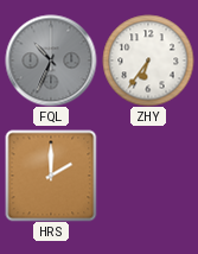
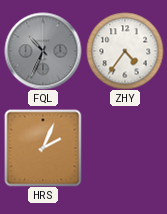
ZHY: 6:36 -> 4:36 (125, 51)
HRS: 2:00 -> 2:04 (43, 148)
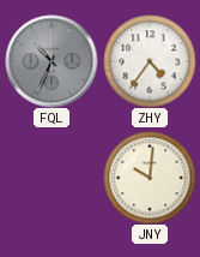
HRS: 2:04 -> none (43, 148)
JNY: none -> 10:01 (150, 178)
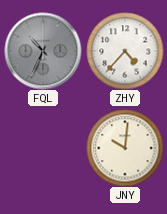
ZHY: 4:36 -> 4:37 (125, 51)
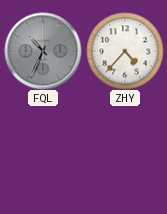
JNY: 10:01 -> none (125, 148)
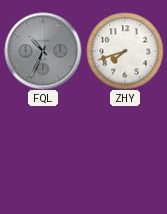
ZHY: 4:37 -> 7:42 (125, 51)
